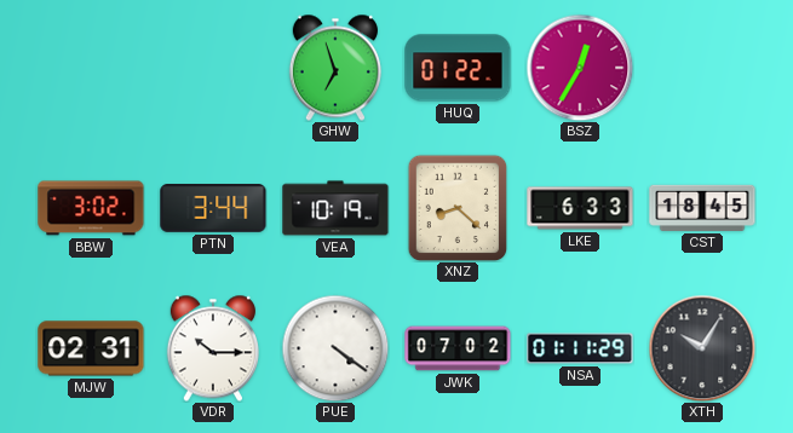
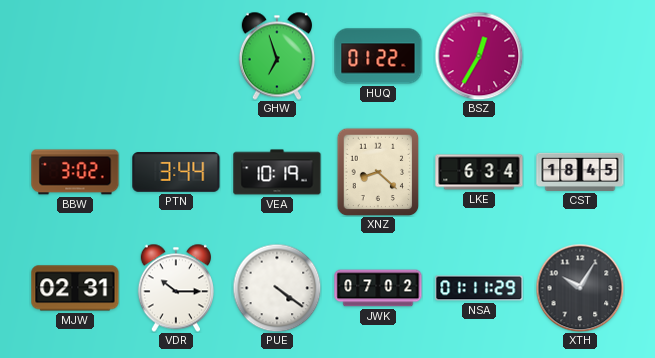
LKE: 6:33 -> 6:34 (479, 172)
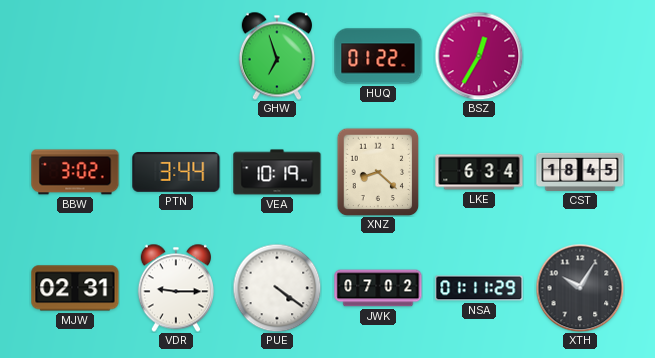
VDR: 10:15 -> 9:15 (176, 288)
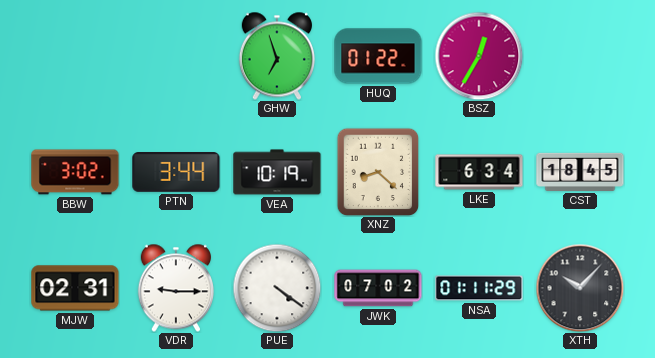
XTH: 10:05 -> 10:07 (580, 288)
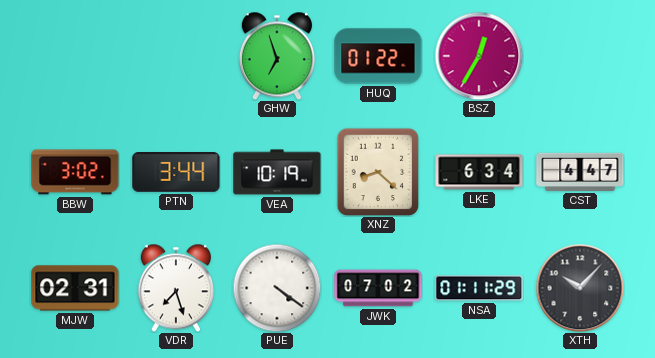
CST: 18:45 -> 4:47 (580, 172)
VDR: 9:15 -> 7:27 (176, 288)
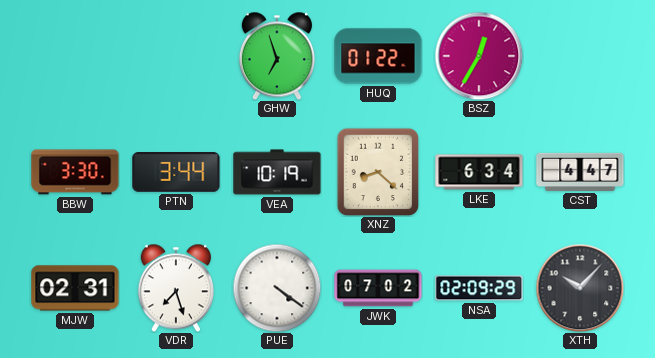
BBW: 3:02 -> 3:30 (75, 172)
NSA: 01:11 -> 02:09 (479, 288)
